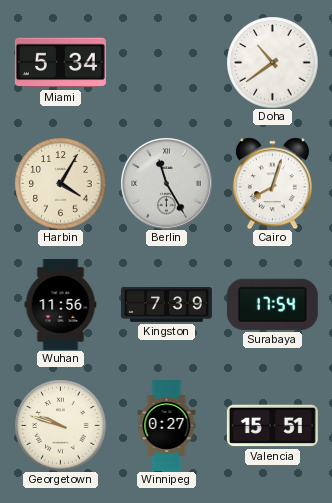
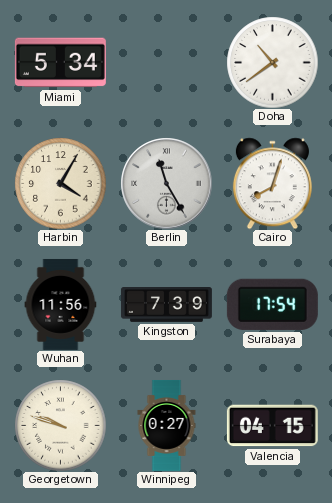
Valencia: 15:51 -> 04:15 (272, 426)
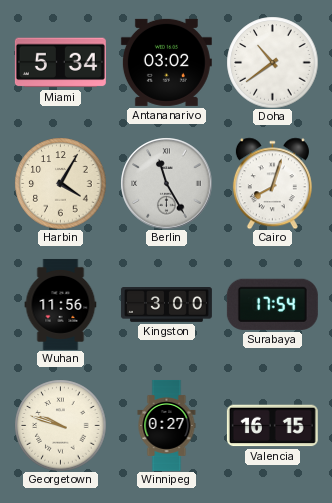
Antananarivo: none -> 03:02 (166, 62)
Kingston: 7:39 -> 3:00 (166, 305)
Valencia: 04:15 -> 16:15 (272, 426)
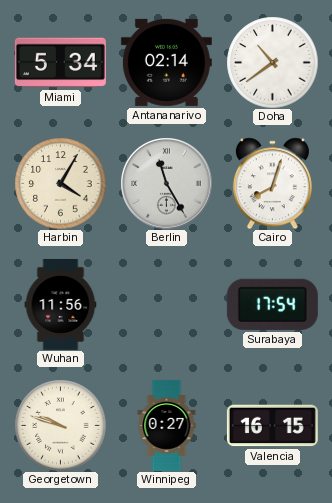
Antananarivo: 03:02 -> 02:14 (166, 62)
Kingston: 3:00 -> none (166, 305)
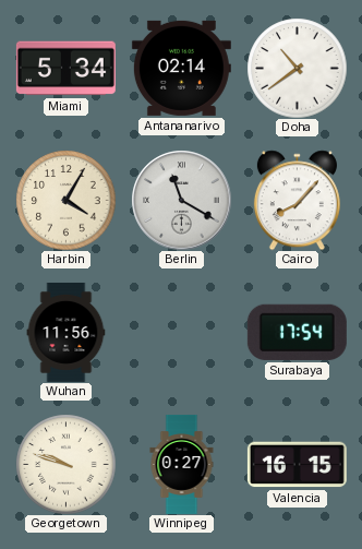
Berlin: 11:25 -> 11:20 (181, 200)
Cairo: 8:03 -> 8:07 (297, 200)
